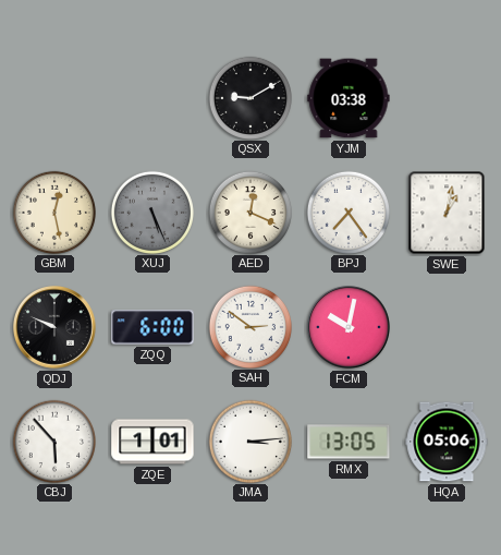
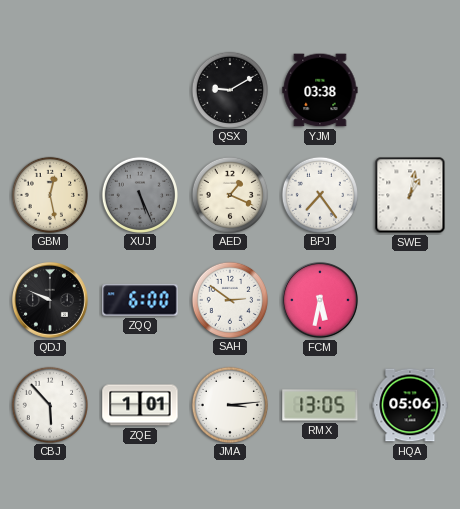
AED: 12:19 -> 1:19 (229, 194)
FCM: 10:02 -> 5:32 (321, 301)
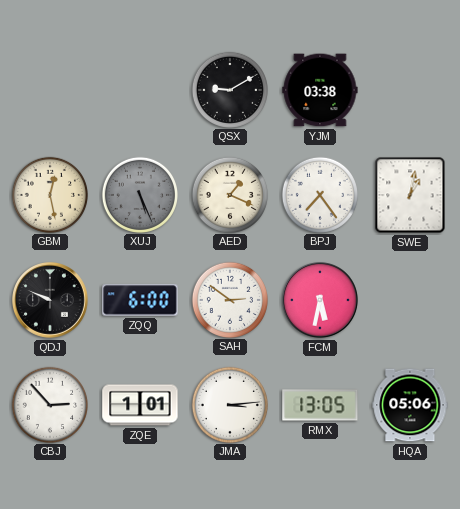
CBJ: 5:53 -> 2:53 (49, 404)
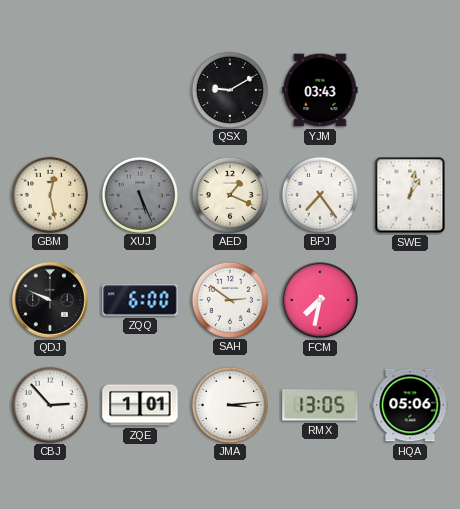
YJM: 03:38 -> 03:43 (320, 90)
FCM: 5:32 -> 7:32 (321, 301)
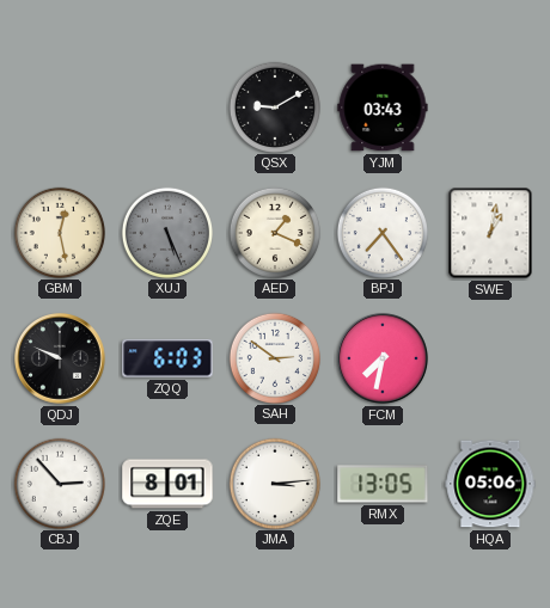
ZQQ: 6:00 -> 6:03 (167, 358)
ZQE: 1:01 -> 8:01 (167, 484)
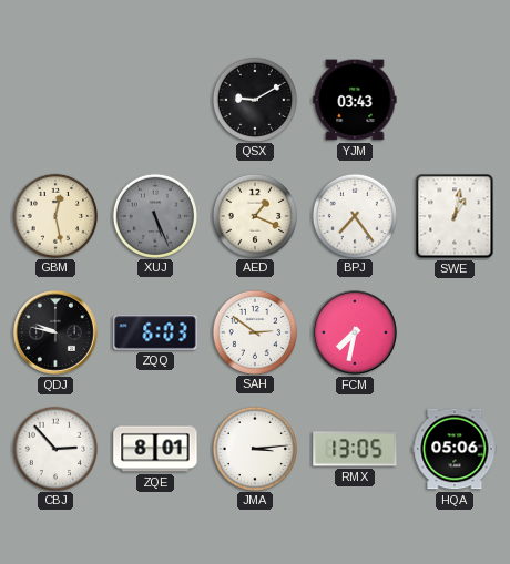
QDJ: 9:49 -> 9:47 (57, 334)
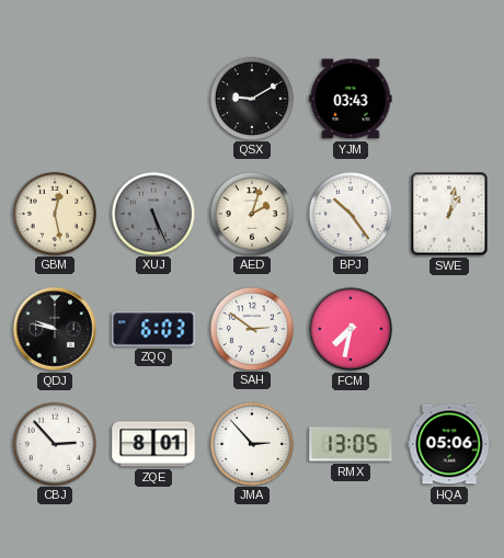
AED: 1:19 -> 2:03 (251, 213)
BPJ: 7:24 -> 10:24 (350, 213)
JMA: 3:14 -> 2:53 (251, 443)
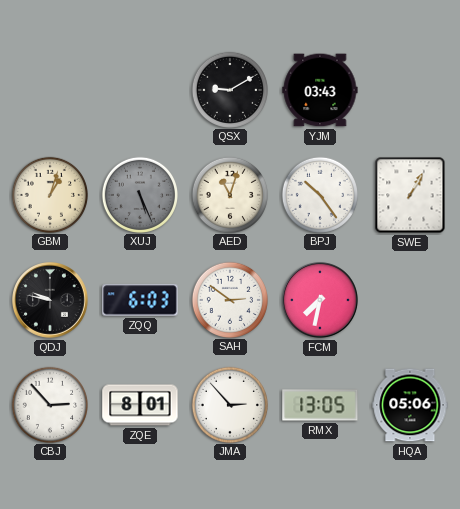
GBM: 12:28 -> 1:03 (49, 194)
AED: 2:03 -> 11:03 (229, 194)
SWE: 1:02 -> 1:05 (410, 195)
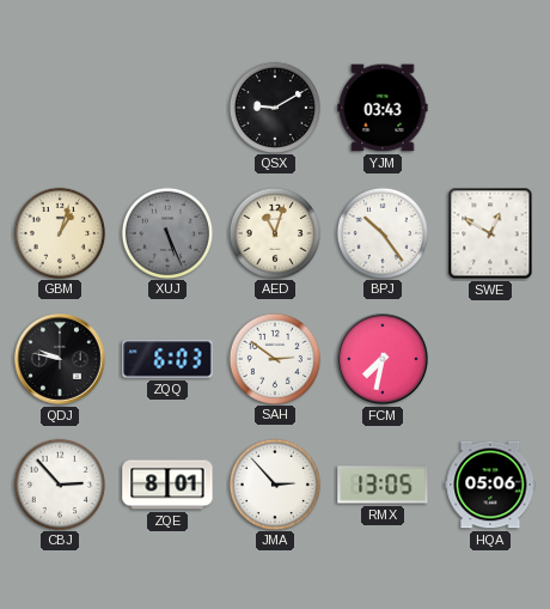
SWE: 1:05 -> 12:50 (490, 233)
